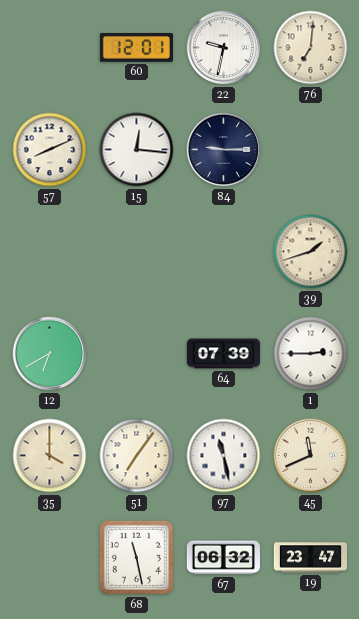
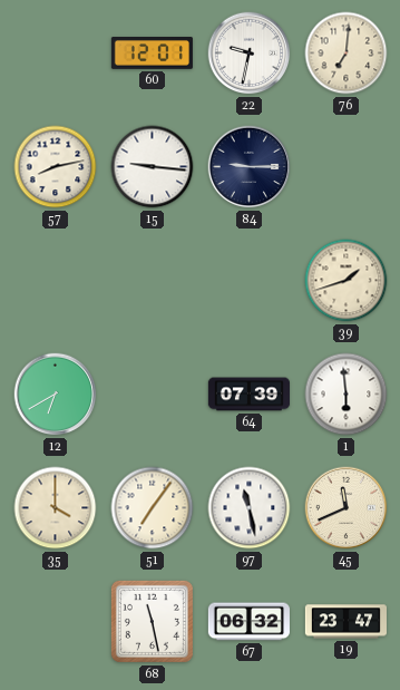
57: 8:11 -> 8:13 (56, 167)
15: 12:16 -> 9:16 (153, 167)
1: 2:45 -> 5:59 (347, 395)
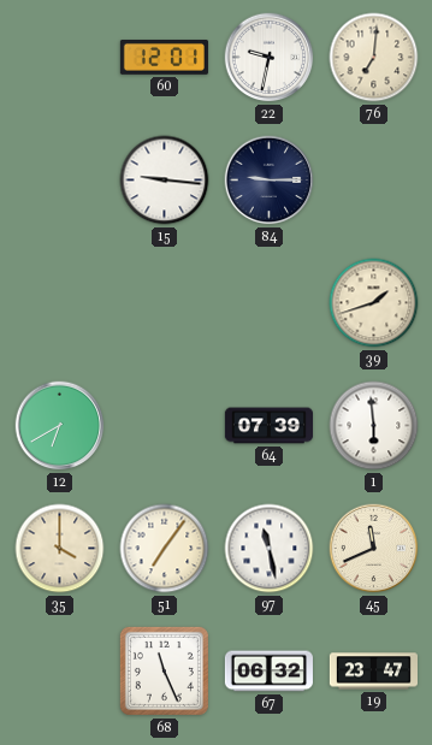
57: 8:13 -> none (56, 167)
68: 11:28 -> 11:26 (164, 670)
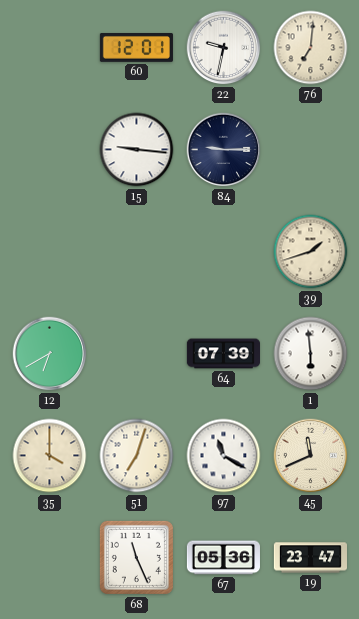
51: 7:06 -> 7:03 (137, 456)
97: 11:28 -> 11:20 (224, 456)
67: 06:32 -> 05:36 (223, 558)
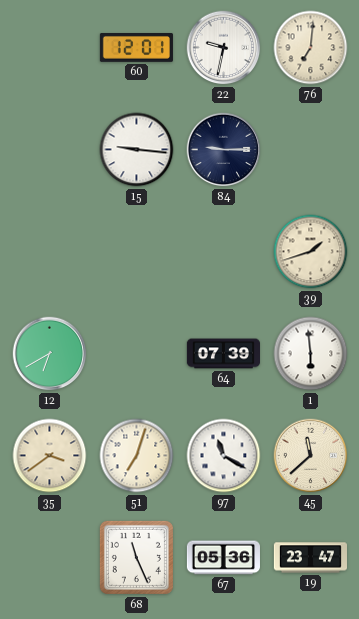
35: 4:00 -> 3:39 (50, 456)
45: 11:41 -> 11:38 (311, 456)
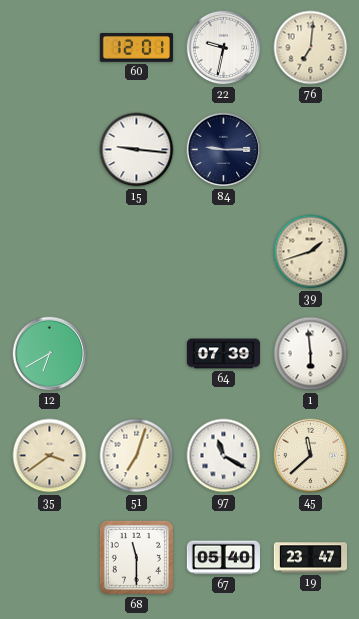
68: 11:26 -> 11:30 (136, 557)
67: 05:36 -> 05:40 (223, 558)
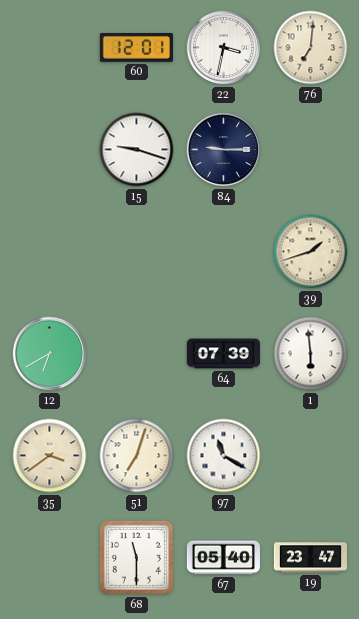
22: 9:32 -> 3:32 (224, 48)
15: 9:16 -> 9:18 (137, 150)
45: 11:38 -> none (311, 456)
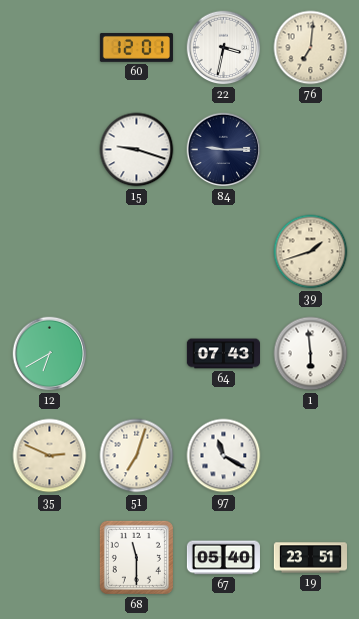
64: 07:39 -> 07:43 (223, 354)
35: 3:39 -> 2:49 (50, 456)
19: 23:47 -> 23:51 (310, 558)
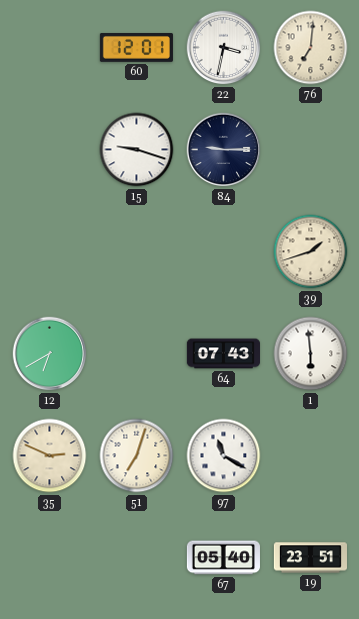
68: 11:30 -> none (136, 557)
